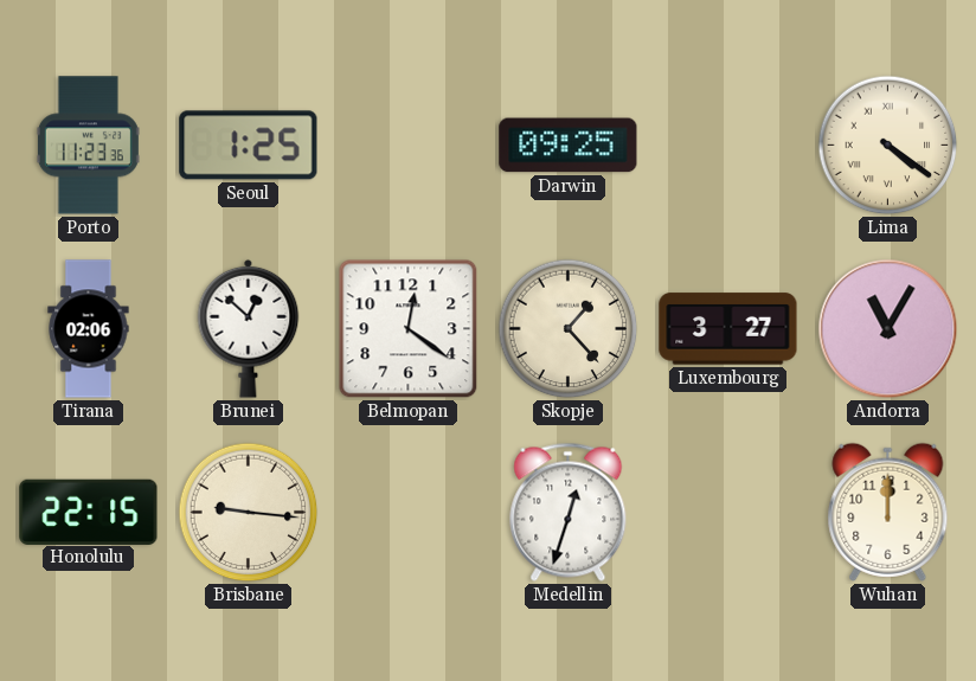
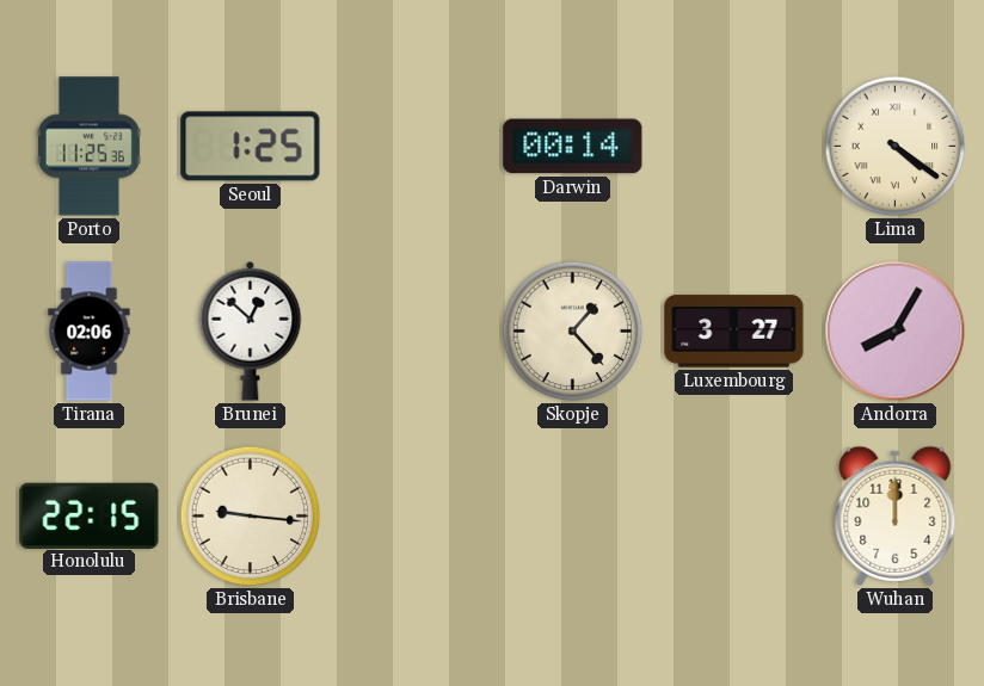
Porto: 11:23 -> 11:25 (88, 147)
Darwin: 09:25 -> 00:14 (573, 147)
Belmopan: 12:21 -> none (409, 329)
Andorra: 11:05 -> 8:05 (896, 332)
Medellin: 12:33 -> none (569, 512)
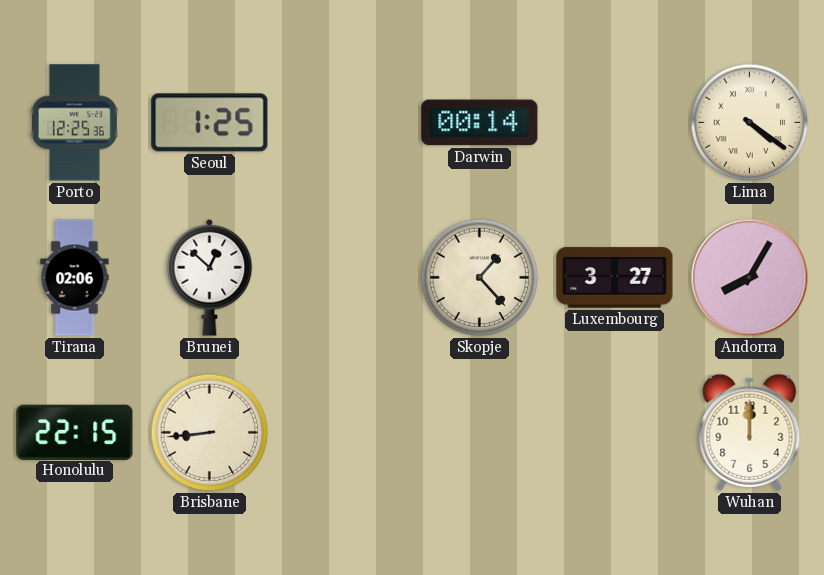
Porto: 11:25 -> 12:25 (74, 123)
Brisbane: 9:16 -> 8:44 (210, 433)
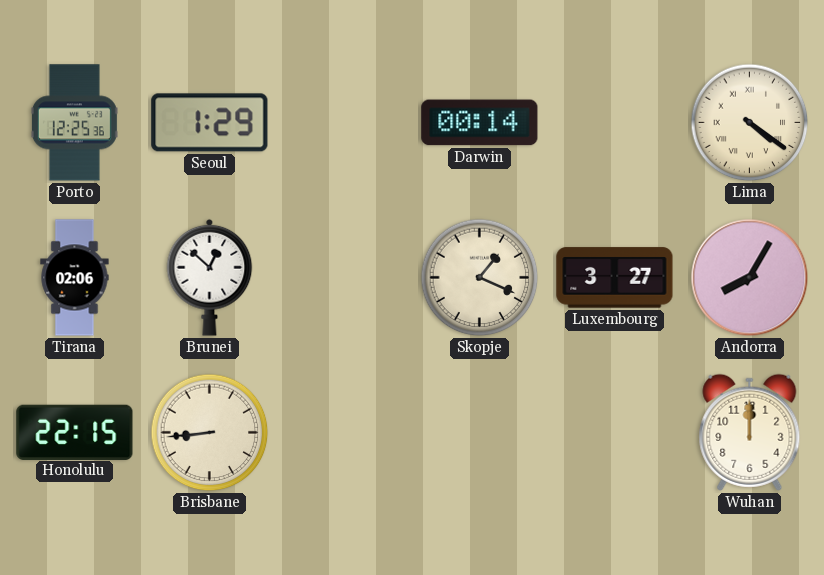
Seoul: 1:25 -> 1:29 (210, 123)
Skopje: 1:23 -> 1:19 (480, 278)
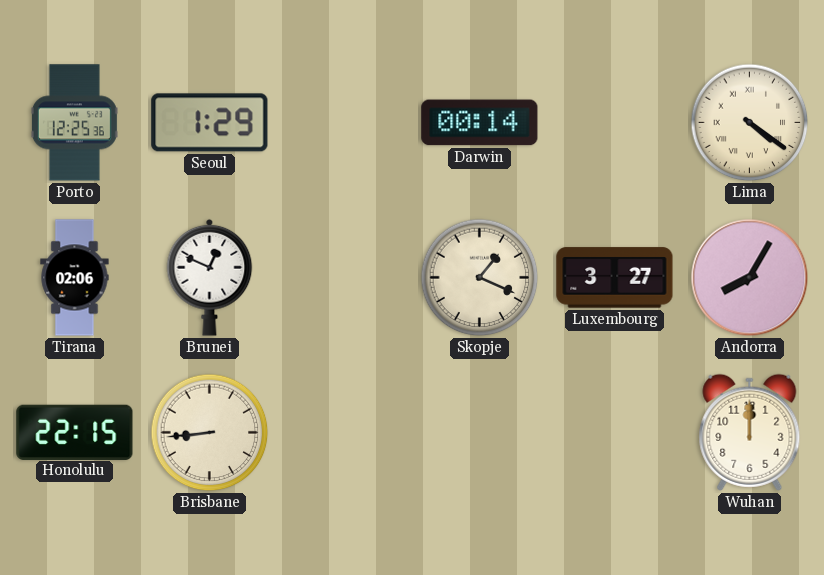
Brunei: 12:52 -> 12:49 (210, 277)
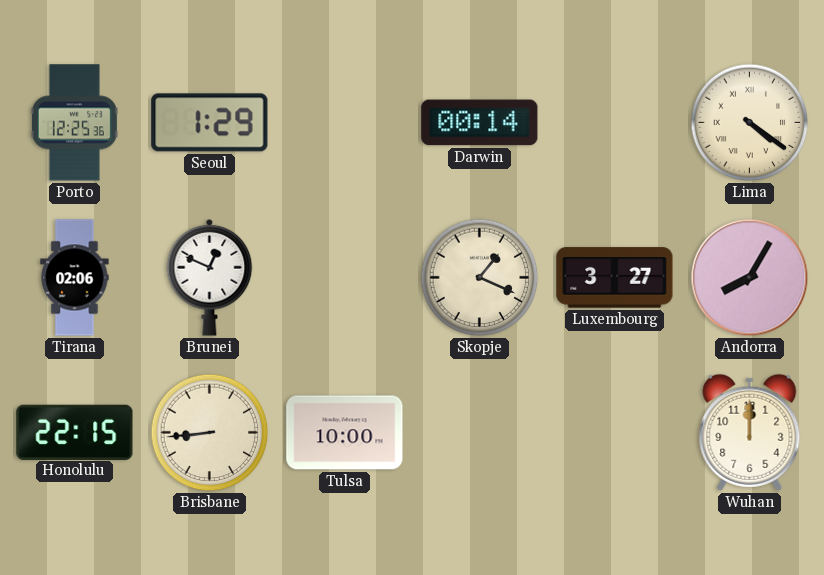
Tulsa: none -> 10:00 (345, 433)
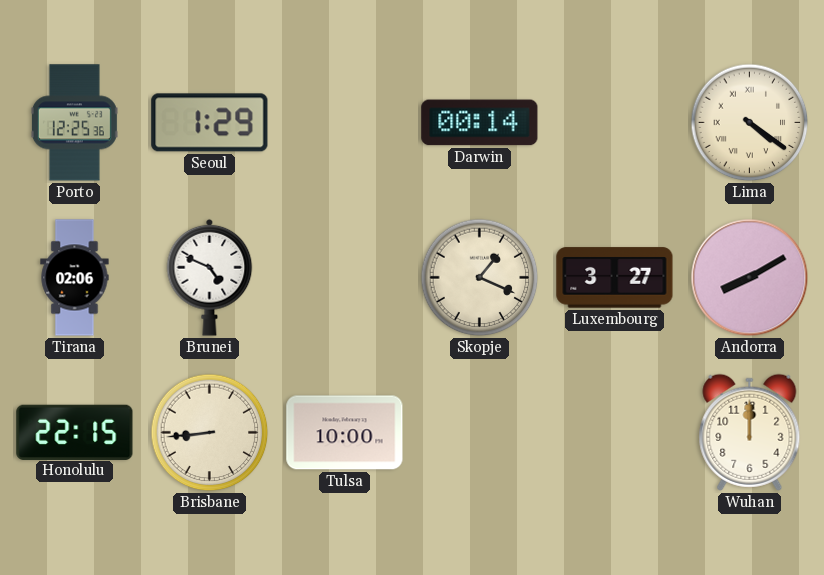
Brunei: 12:49 -> 4:49 (210, 277)
Andorra: 8:05 -> 8:10 (750, 278)
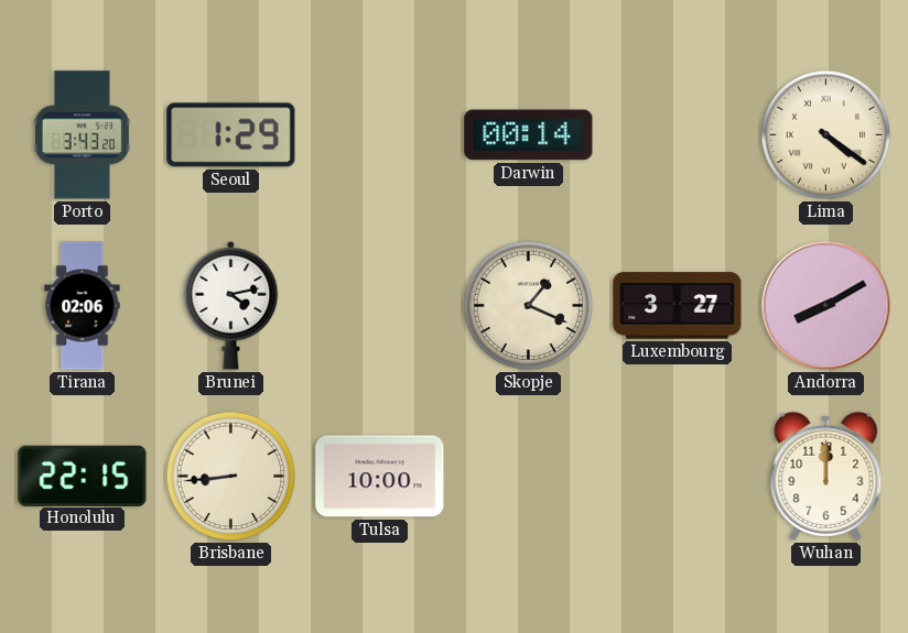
Porto: 12:25 -> 3:43 (82, 135)
Brunei: 4:49 -> 4:13 (231, 305)
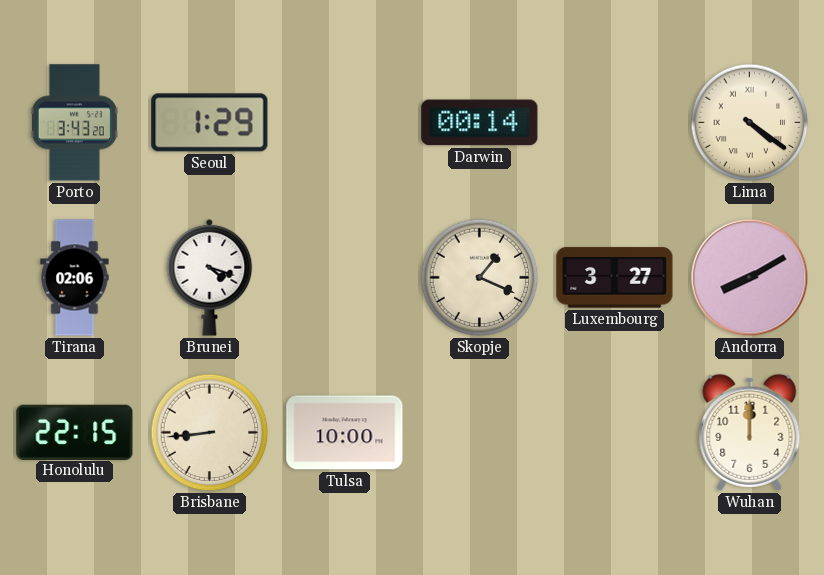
Brunei: 4:13 -> 4:18 (210, 277)
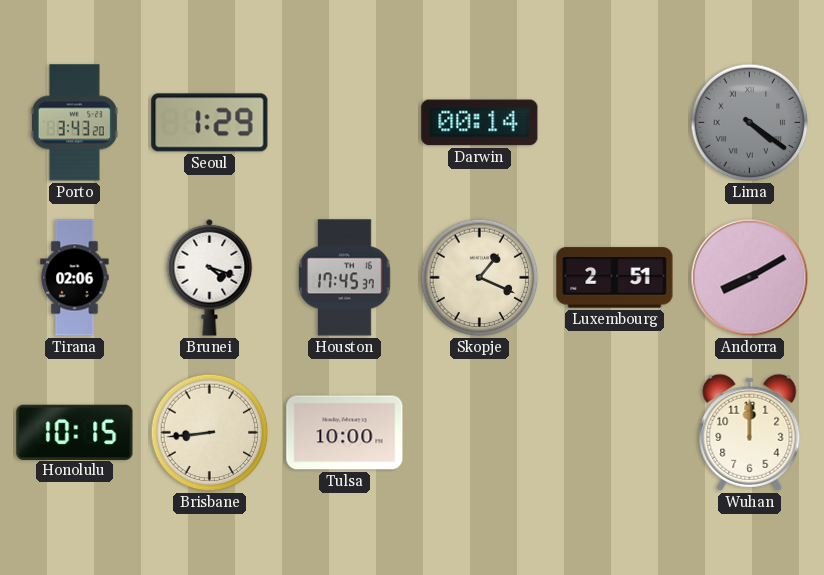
Lima dial: cream -> grey (750, 123)
Houston: none -> 17:45 (345, 278)
Luxembourg: 3:27 -> 2:51 (615, 278)
Honolulu: 22:15 -> 10:15 (75, 432)
